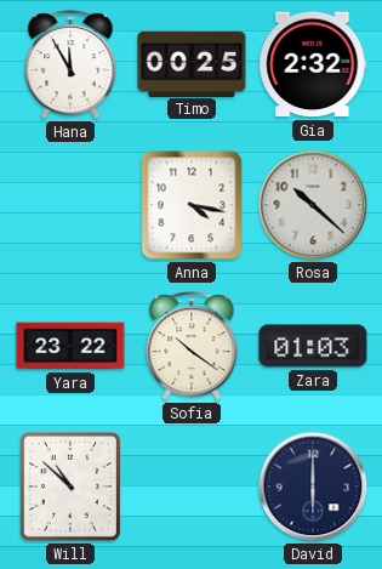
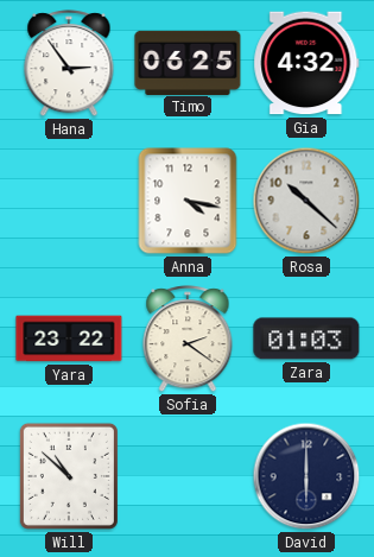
Hana: 11:55 -> 2:54 (69, 64)
Timo: 00:25 -> 06:25 (188, 62)
Gia: 2:32 -> 4:32 (306, 63)
Sofia: 10:21 -> 2:21 (188, 340)
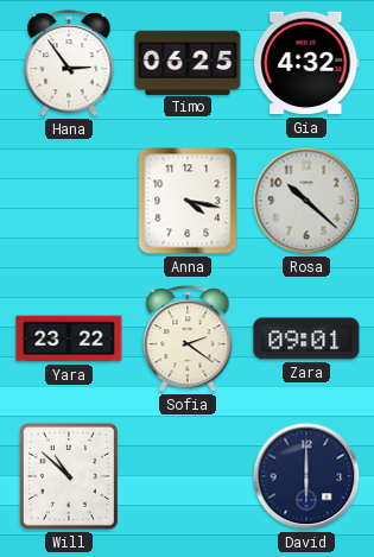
Zara: 01:03 -> 09:01 (306, 338)
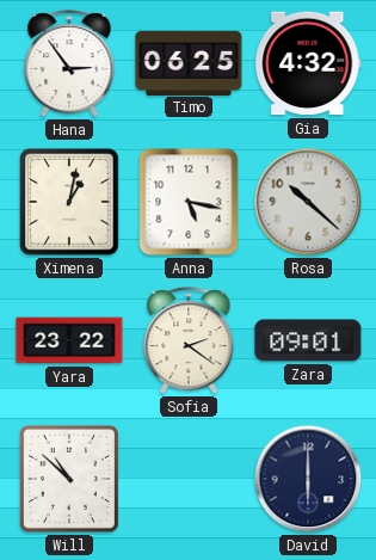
Ximena: none -> 1:02 (69, 202)
Anna: 4:17 -> 5:17 (189, 202)
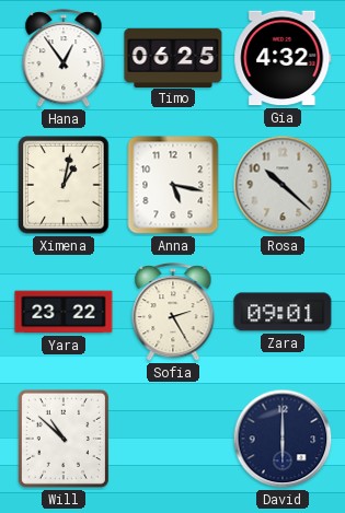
Hana: 2:54 -> 12:54 (64, 59)
Sofia: 2:21 -> 2:25 (173, 313)
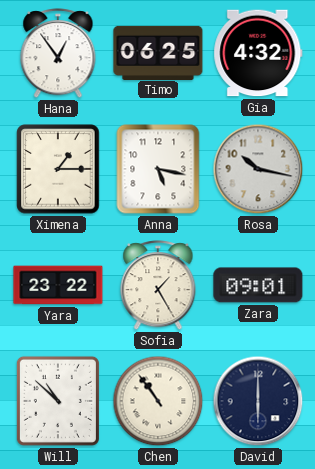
Ximena: 1:02 -> 1:15 (58, 169)
Rosa: 10:22 -> 10:17 (258, 169)
Sofia: 2:25 -> 1:25 (158, 286)
Chen: none -> 10:54 (158, 401)
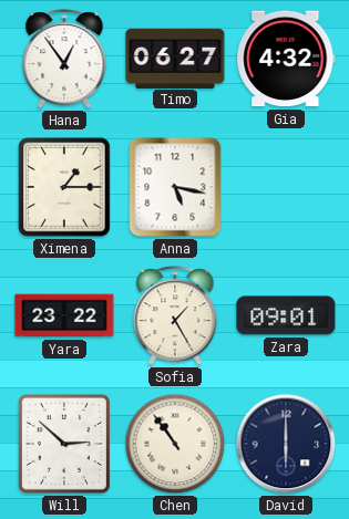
Timo: 06:25 -> 06:27 (175, 58)
Rosa: 10:17 -> none (258, 169)
Will: 10:52 -> 2:52 (64, 444)
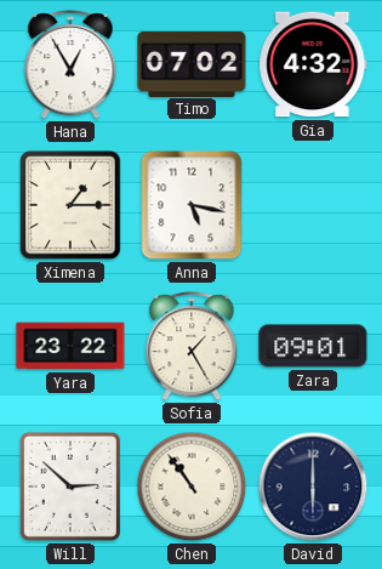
Hana: 12:54 -> 12:55 (70, 66)
Timo: 06:27 -> 07:02 (192, 63)
